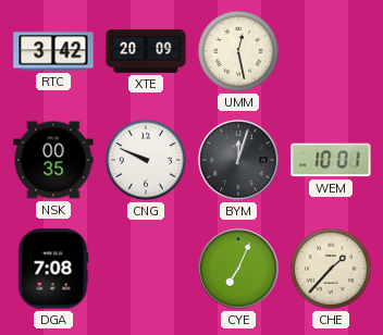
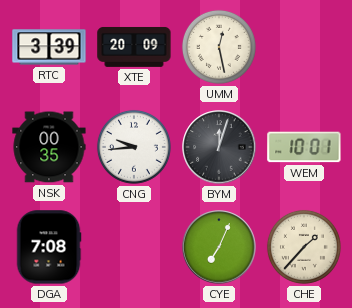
RTC: 3:42 -> 3:39 (49, 47)
CNG: 9:49 -> 9:44 (134, 147)
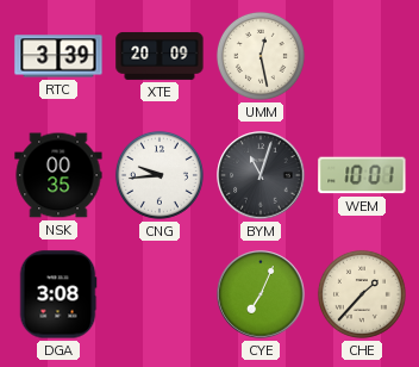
BYM: 12:03 -> 11:03 (261, 175)
DGA: 7:08 -> 3:08 (58, 294)
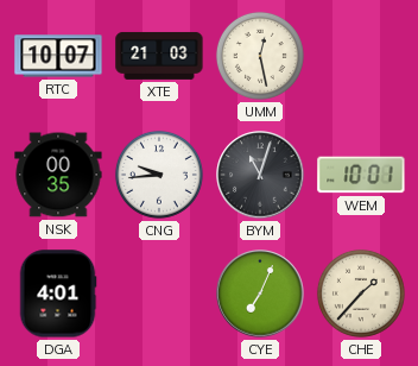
RTC: 3:39 -> 10:07 (58, 56)
XTE: 20:09 -> 21:03 (159, 56)
DGA: 3:08 -> 4:01 (58, 294)
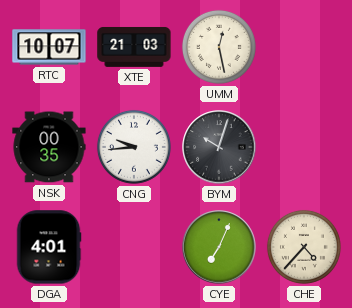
BYM: 11:03 -> 10:03 (219, 147)
WEM: 10:01 -> none (361, 175)
CHE: 1:37 -> 4:37 (304, 247)
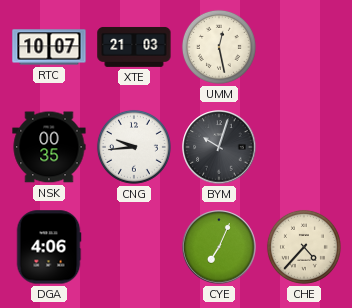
DGA: 4:01 -> 4:06 (49, 247)
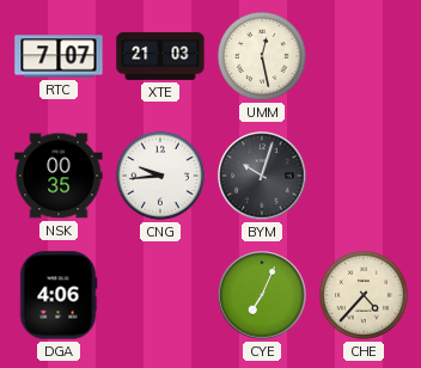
RTC: 10:07 -> 7:07 (59, 56)
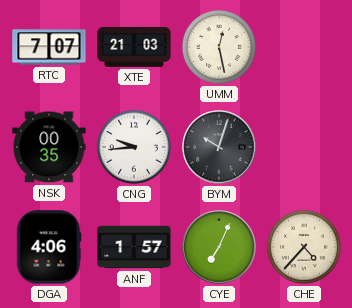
ANF: none -> 1:57 (134, 247)
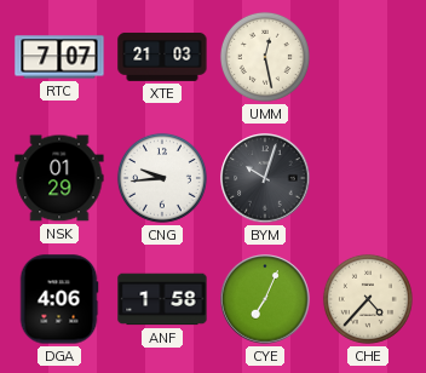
NSK: 00:35 -> 01:29 (59, 178)
ANF: 1:57 -> 1:58 (162, 299)
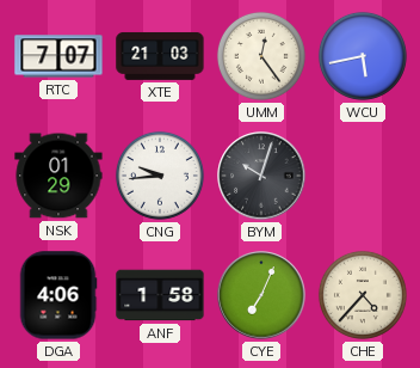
UMM: 12:28 -> 12:24 (261, 56)
WCU: none -> 5:43 (363, 56)
